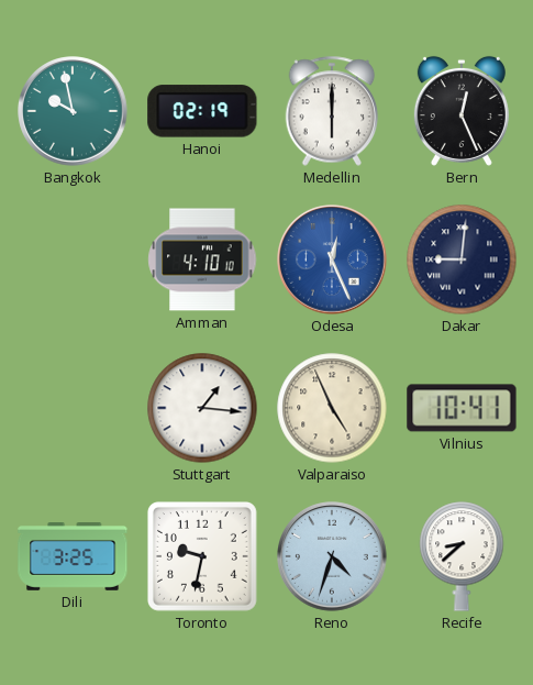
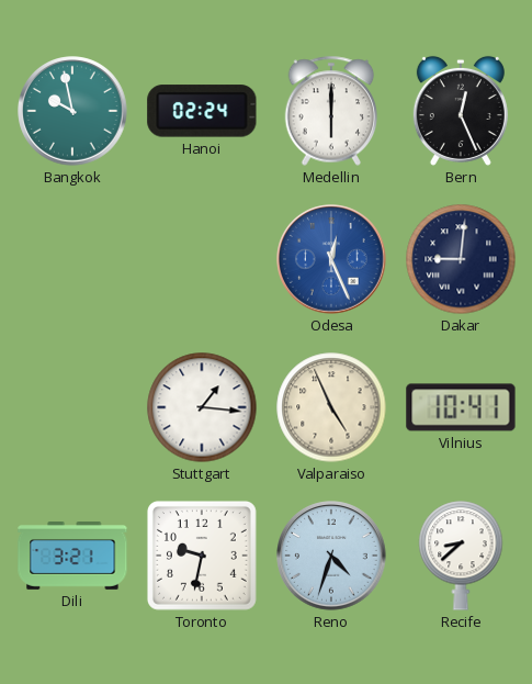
Hanoi: 02:19 -> 02:24 (202, 111)
Amman: 4:10 -> none (202, 259)
Dili: 3:25 -> 3:21 (72, 557)
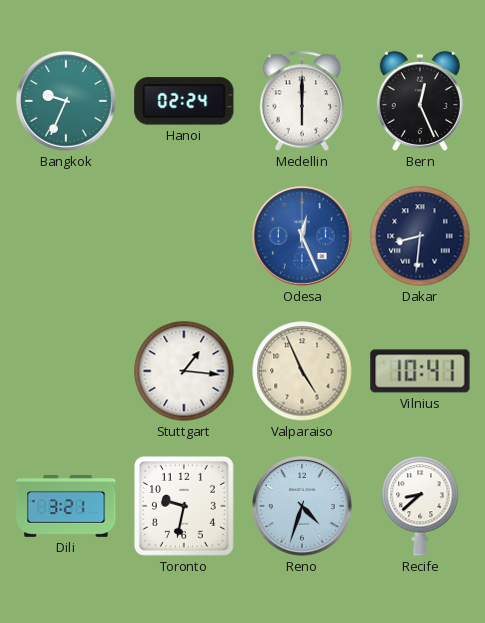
Bangkok: 9:58 -> 9:34 (66, 101)
Dakar: 9:01 -> 8:31 (420, 236)
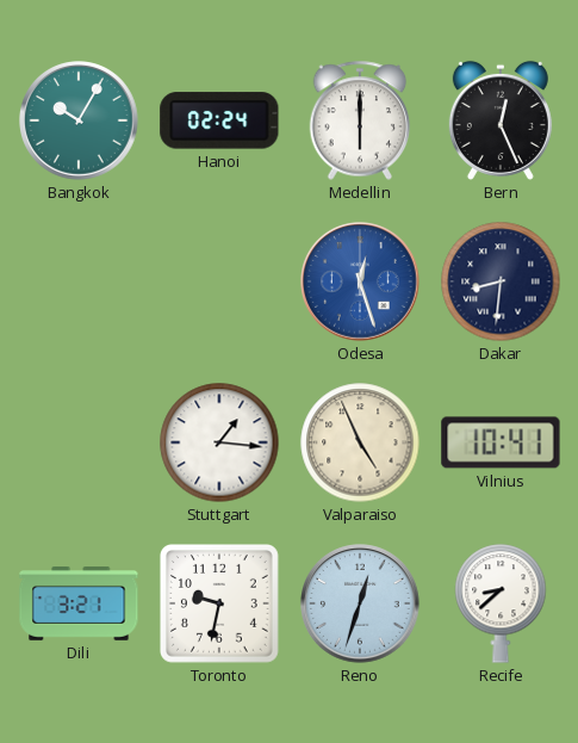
Bangkok: 9:34 -> 10:05 (79, 120)
Odesa: 12:26 -> 12:27 (360, 281)
Reno: 4:33 -> 12:33 (360, 603)
